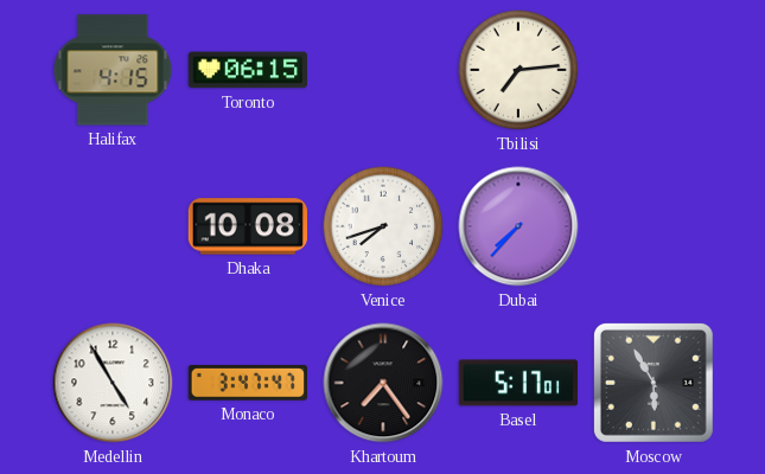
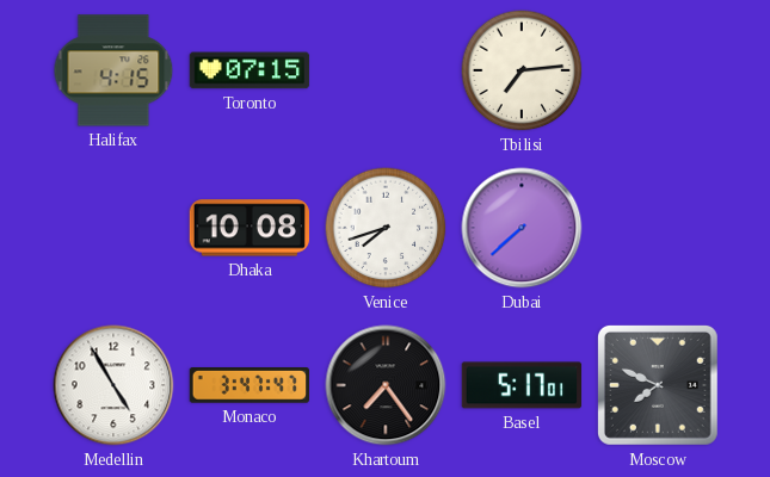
Toronto: 06:15 -> 07:15 (250, 70)
Dubai: 7:37 -> 7:38 (522, 228)
Moscow: 5:55 -> 7:49 (658, 385)
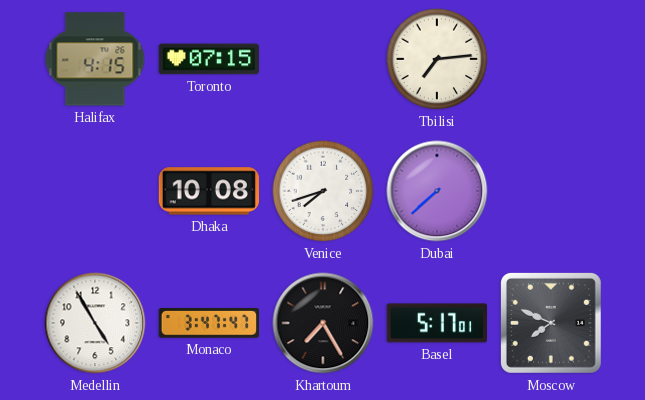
Khartoum: 7:24 -> 7:25 (323, 323)
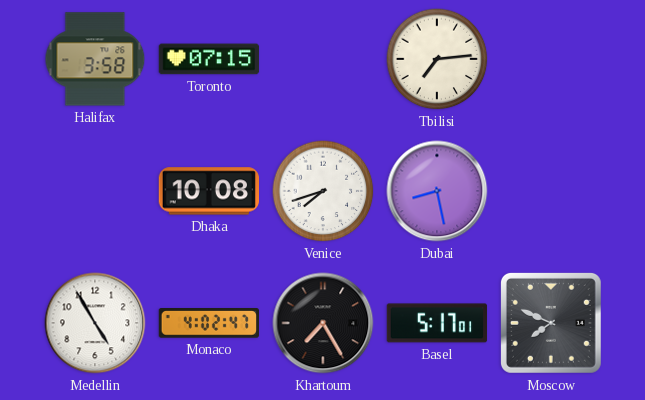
Halifax: 4:15 -> 3:58 (95, 59)
Dubai: 7:38 -> 8:28 (437, 191)
Monaco: 3:47 -> 4:02 (208, 323)
